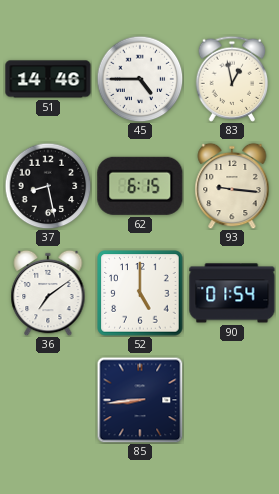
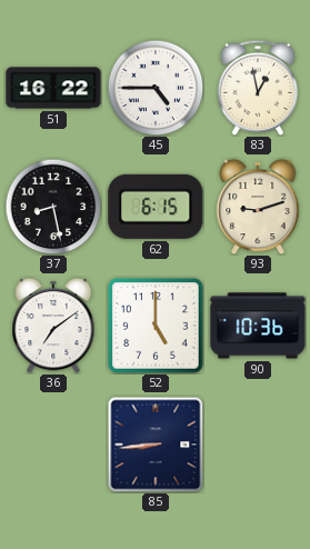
51: 14:46 -> 16:22 (53, 88)
93: 9:16 -> 9:12 (258, 207)
90: 01:54 -> 10:36 (258, 326)
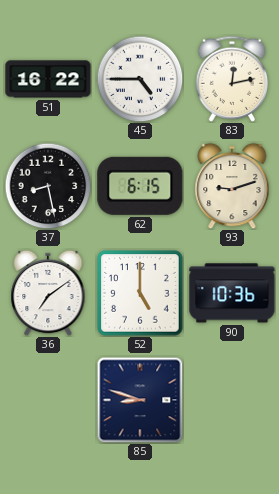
83: 12:58 -> 12:13 (232, 79)
85: 8:44 -> 8:48 (140, 400)
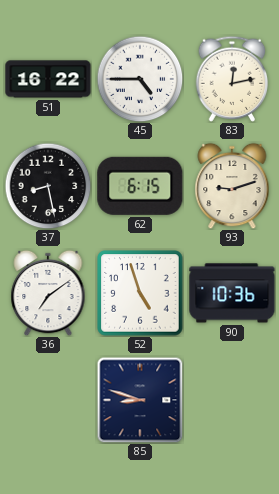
52: 5:00 -> 4:57 (140, 293)
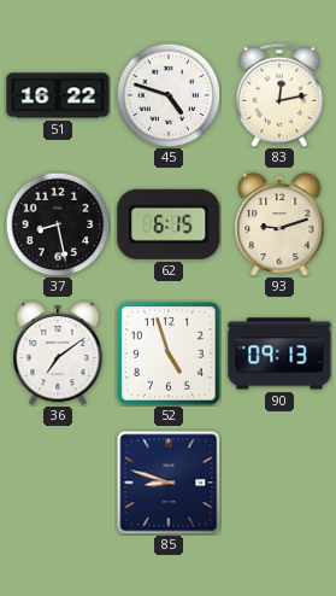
45: 4:45 -> 4:48 (169, 95)
90: 10:36 -> 09:13 (279, 353)
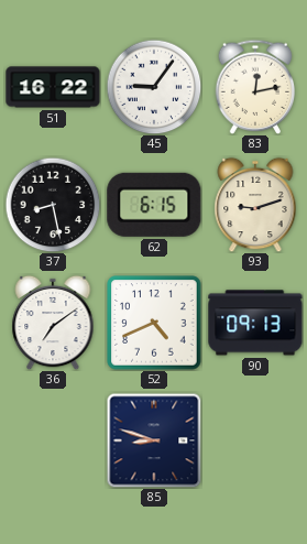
45: 4:48 -> 9:06 (154, 87)
52: 4:57 -> 4:41 (154, 323)
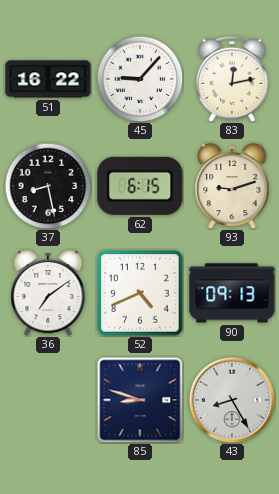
45: 9:06 -> 9:07 (140, 79)
43: none -> 8:25 (232, 400)
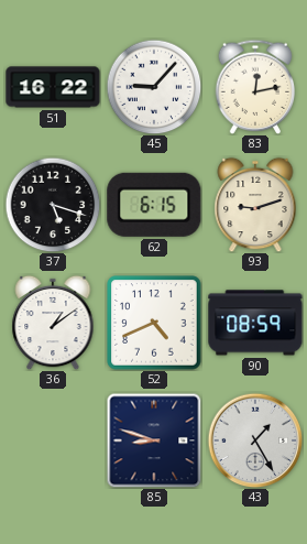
37: 8:28 -> 5:18 (53, 205)
36: 7:09 -> 1:09 (53, 323)
90: 09:13 -> 08:59 (255, 323)
43: 8:25 -> 1:25 (255, 440)
